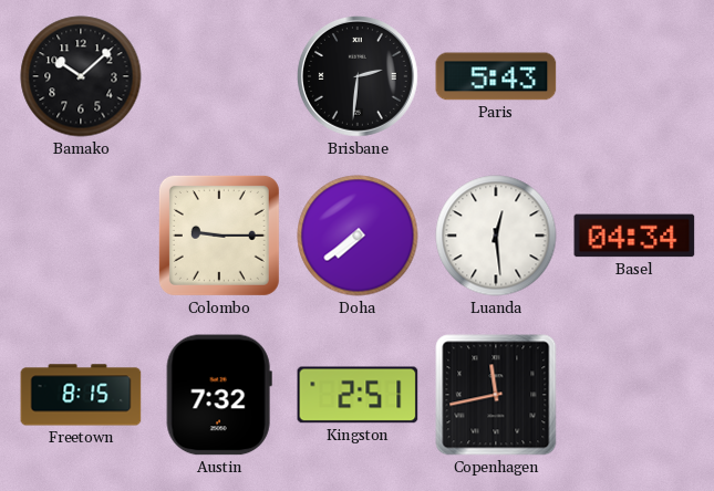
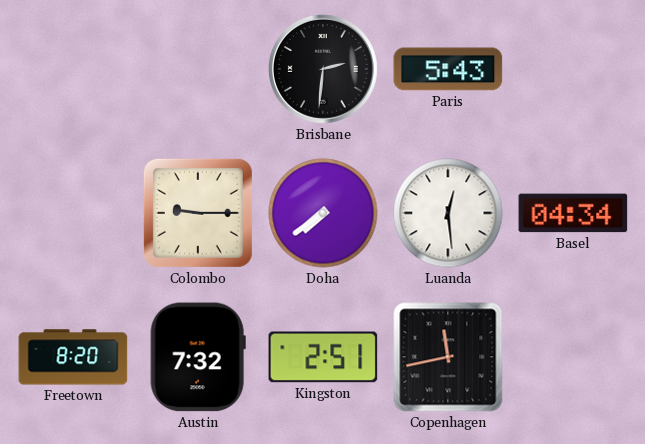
Bamako: 10:08 -> none (81, 76)
Freetown: 8:15 -> 8:20 (73, 357)
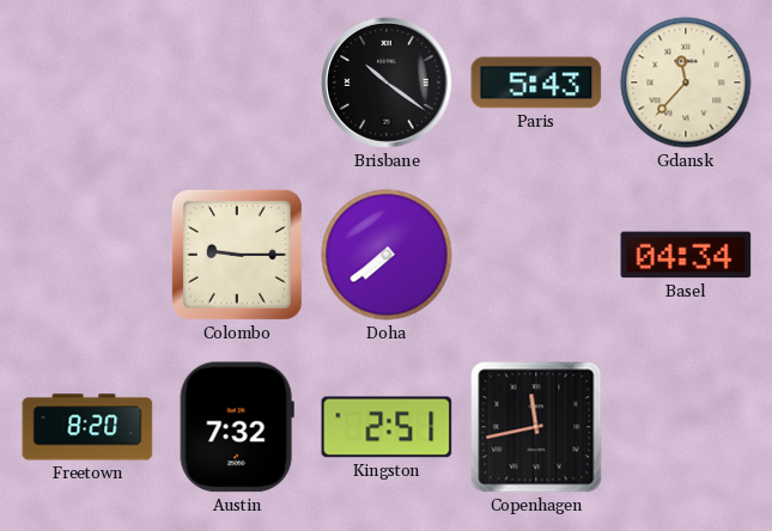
Brisbane: 2:31 -> 10:21 (387, 83)
Gdansk: none -> 11:37 (686, 83)
Luanda: 12:29 -> none (448, 213)
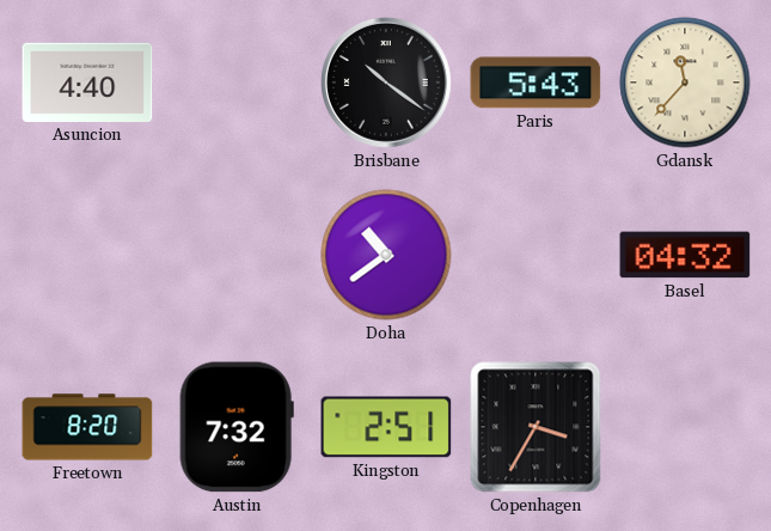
Asuncion: none -> 4:40 (87, 83)
Colombo: 9:15 -> none (237, 255)
Doha: 7:39 -> 10:39 (386, 255)
Basel: 04:34 -> 04:32 (685, 255)
Copenhagen: 11:43 -> 3:35 (536, 427)
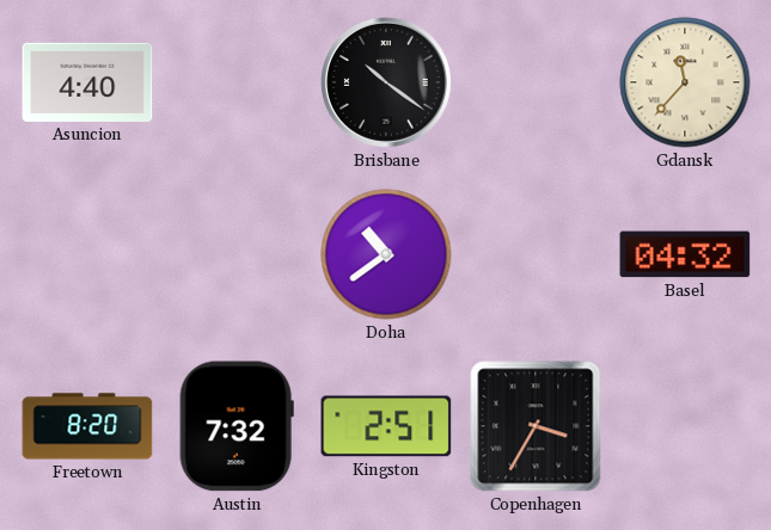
Paris: 5:43 -> none (536, 83)
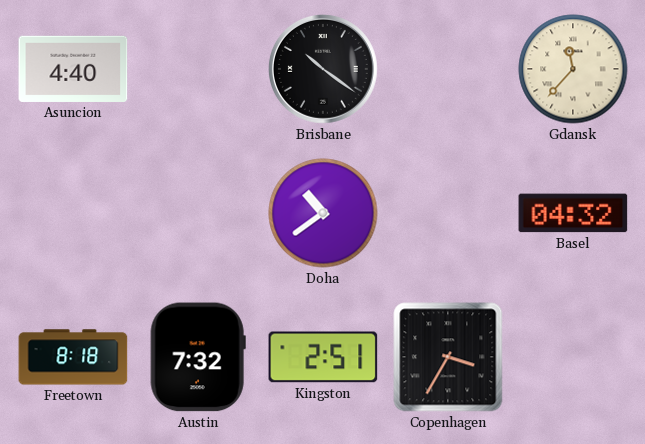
Freetown: 8:20 -> 8:18 (73, 357)
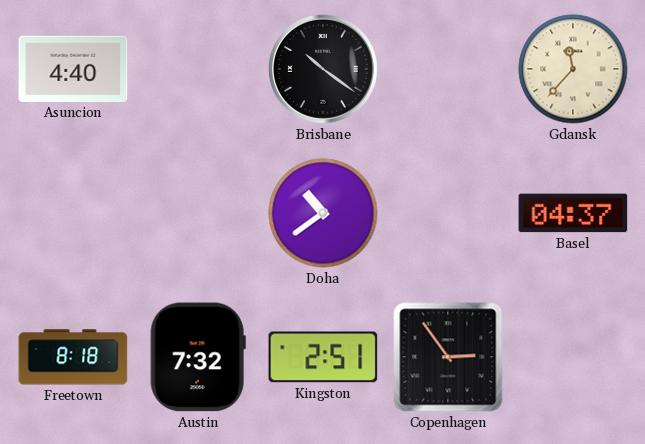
Basel: 04:32 -> 04:37 (573, 213)
Copenhagen: 3:35 -> 2:54 (448, 357)
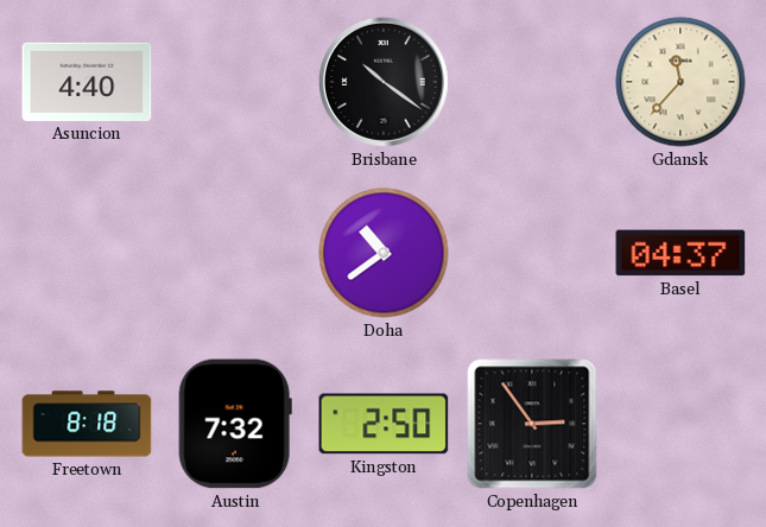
Kingston: 2:51 -> 2:50 (384, 424)
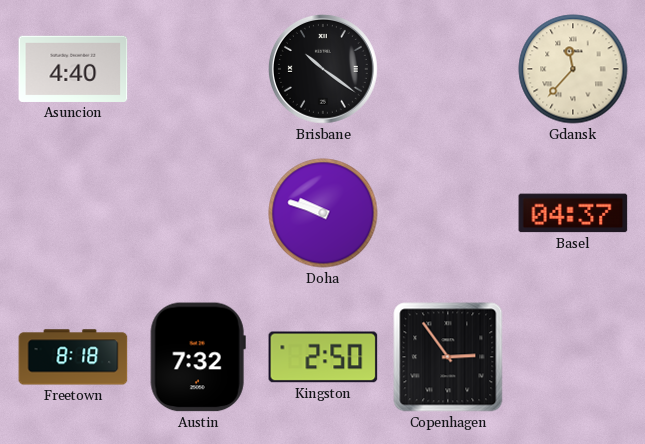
Doha: 10:39 -> 9:48 (323, 213)
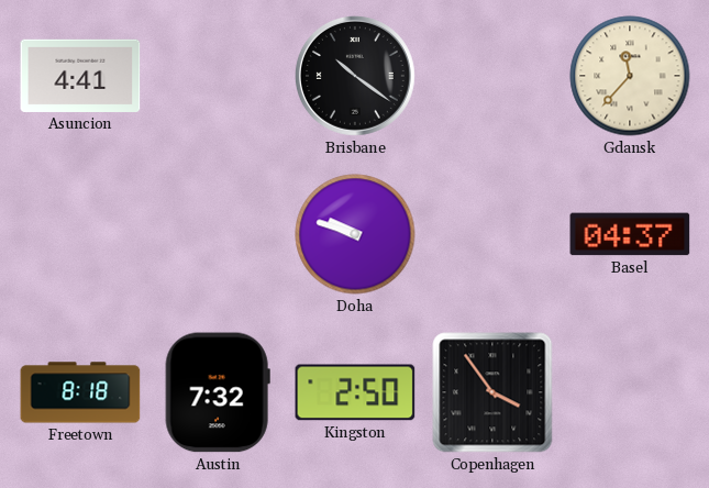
Asuncion: 4:40 -> 4:41 (80, 76)
Copenhagen: 2:54 -> 3:54 (492, 392)
